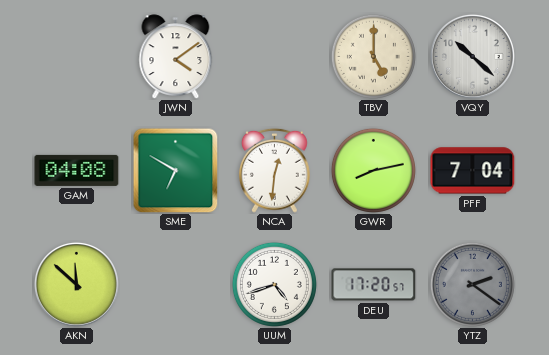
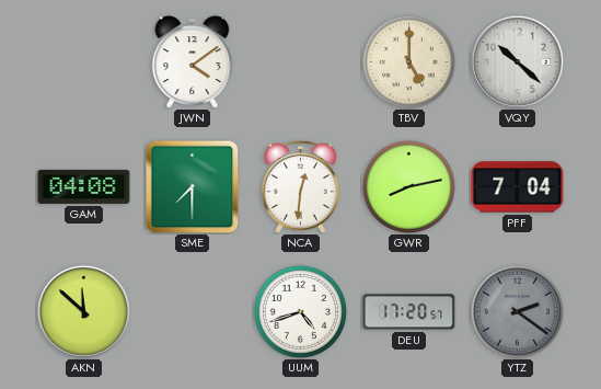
SME: 6:50 -> 7:30 (192, 186)
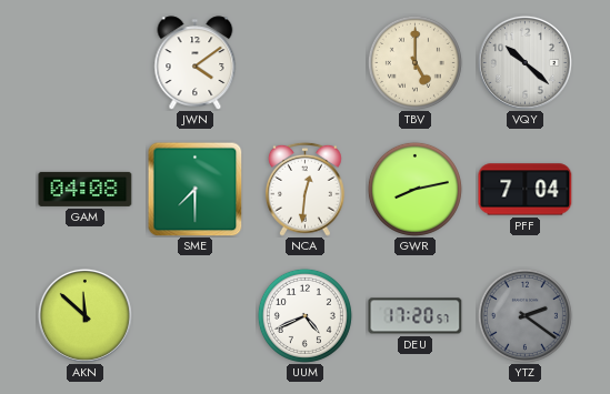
UUM: 4:42 -> 4:41 (304, 315)
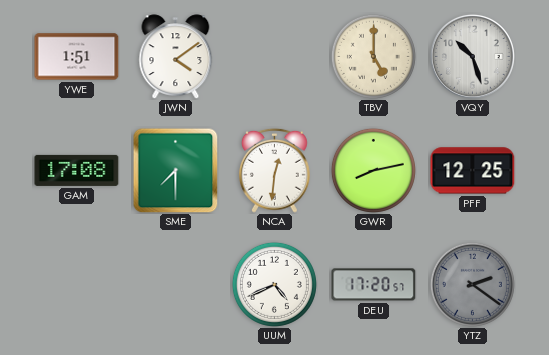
YWE: none -> 1:51 (77, 57)
VQY: 10:22 -> 10:27 (472, 56)
GAM: 04:08 -> 17:08 (77, 170)
PFF: 7:04 -> 12:25 (473, 171)
AKN: 11:52 -> none (84, 315)
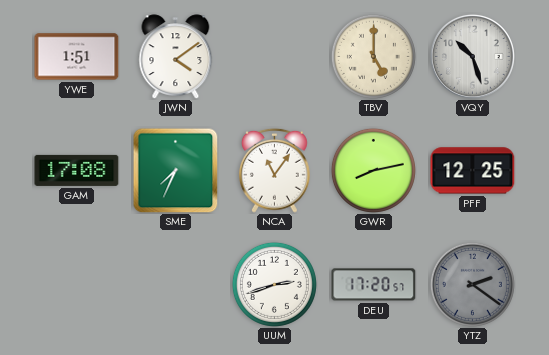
SME: 7:30 -> 7:34 (175, 170)
NCA: 12:31 -> 11:06 (275, 170)
UUM: 4:41 -> 2:42 (274, 284)
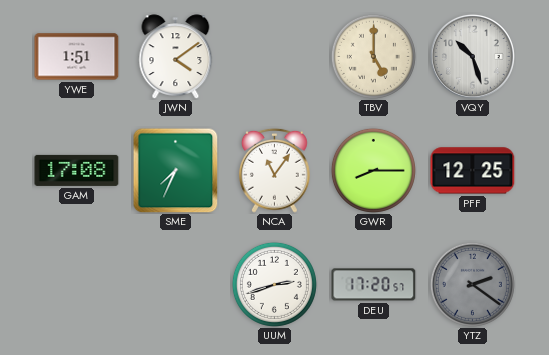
GWR: 8:13 -> 8:15 (373, 170)
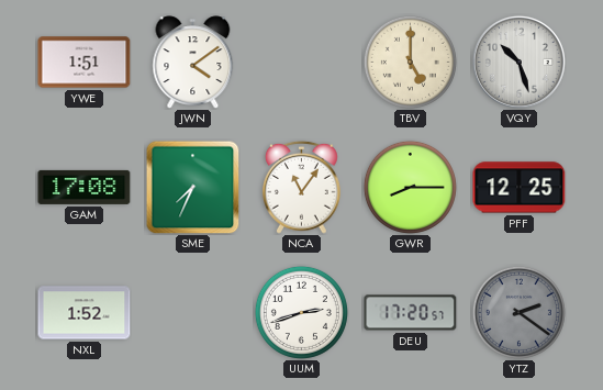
NXL: none -> 1:52 (85, 313)
